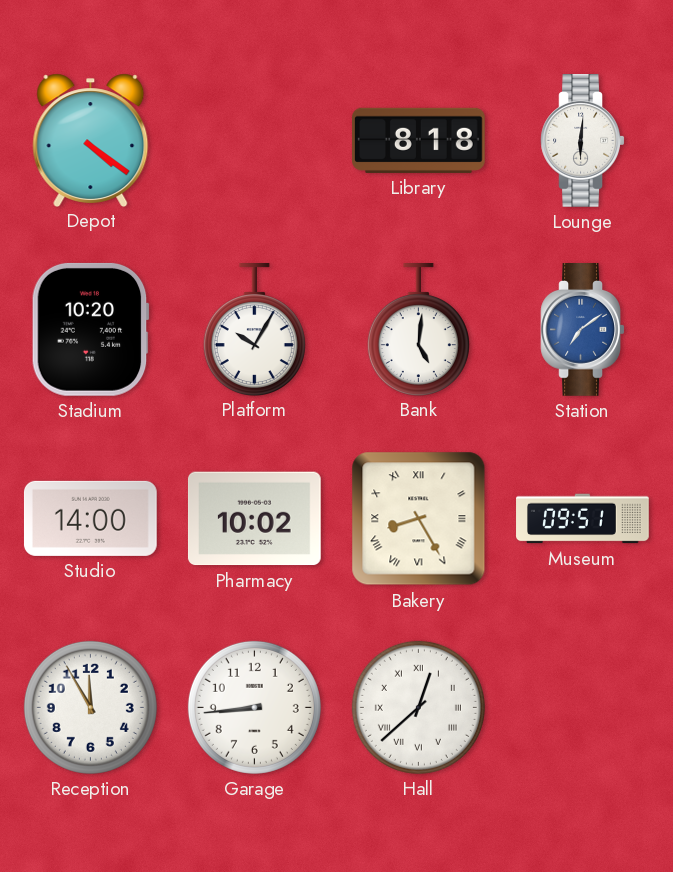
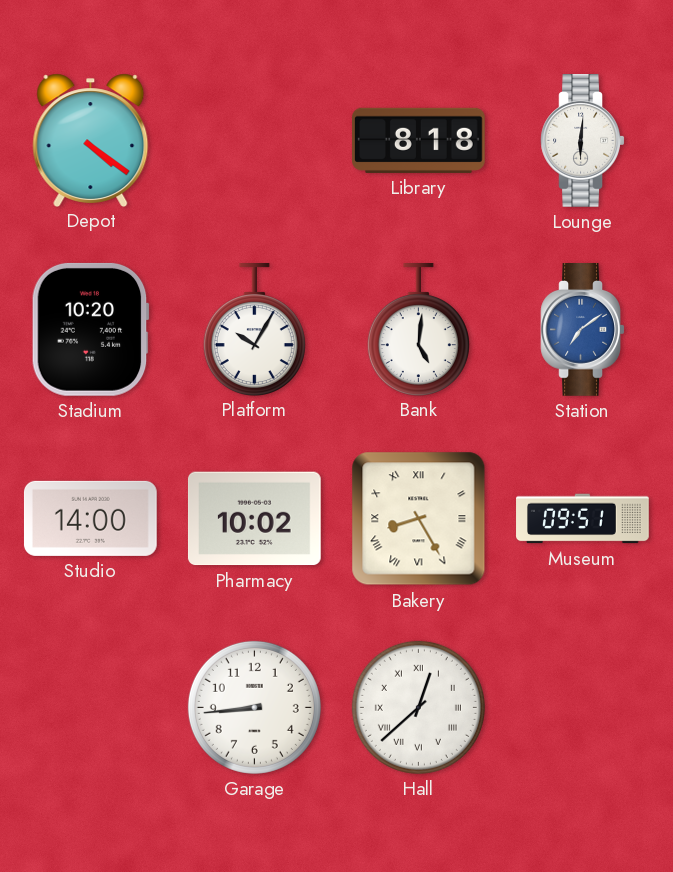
Reception: 11:55 -> none (90, 707)
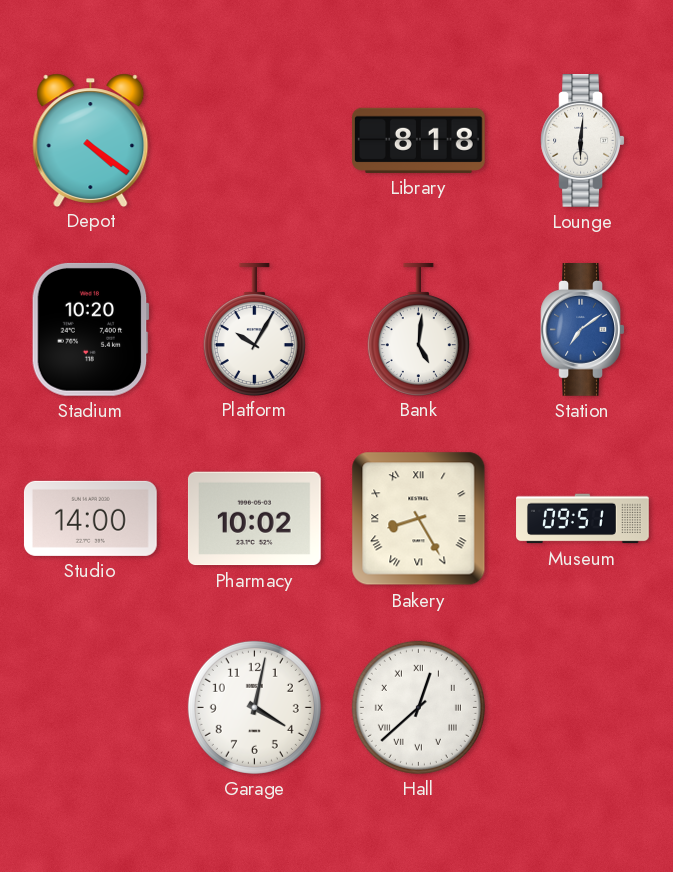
Garage: 8:44 -> 4:02 (254, 707)
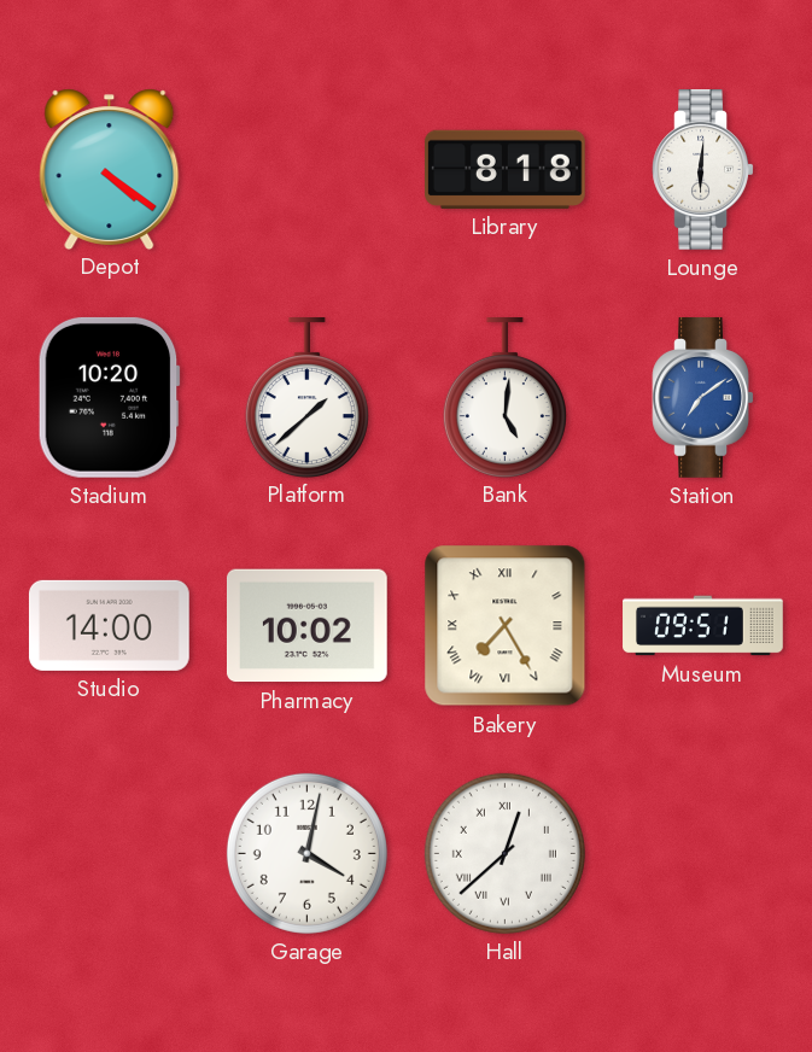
Platform: 10:05 -> 1:38 (306, 398)
Bakery: 8:25 -> 7:25 (506, 626)
